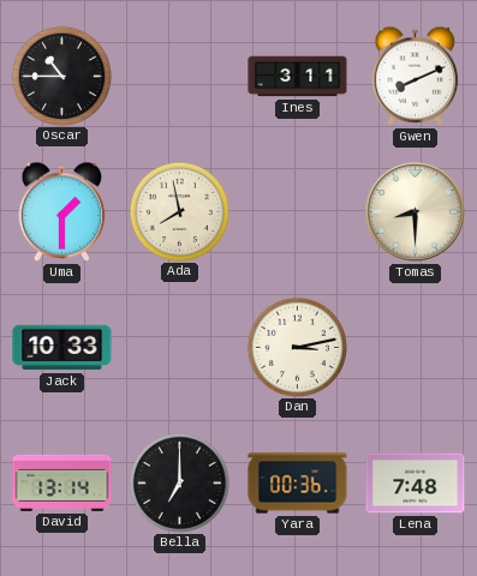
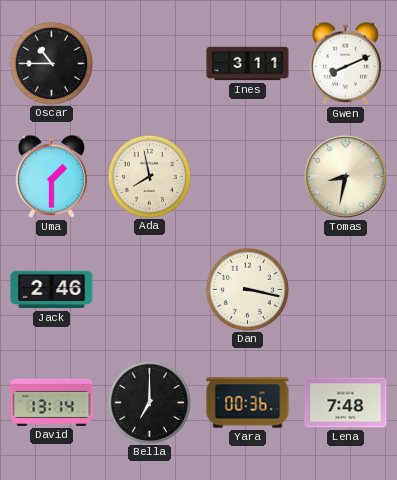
Tomas: 8:30 -> 8:32 (345, 176)
Jack: 10:33 -> 2:46 (52, 290)
Dan: 3:13 -> 3:17 (247, 289)
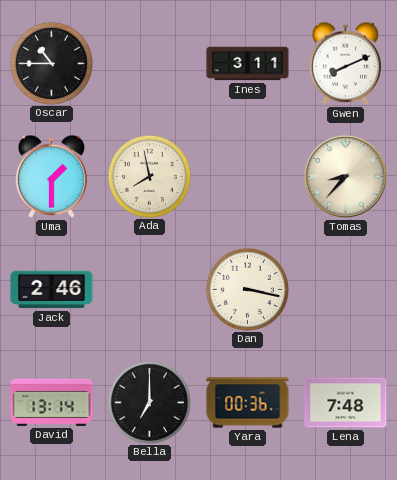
Tomas: 8:32 -> 8:37 (345, 176)
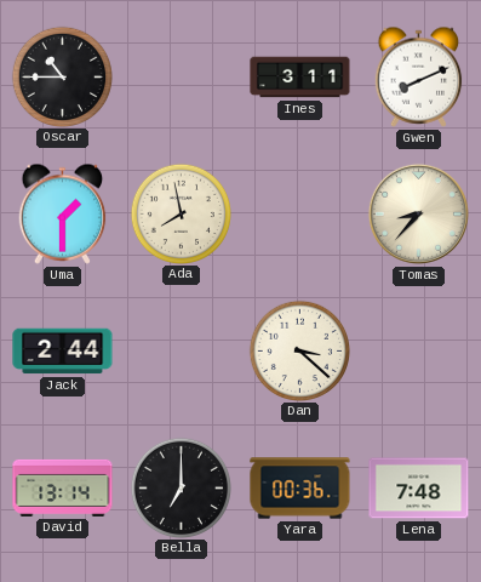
Jack: 2:46 -> 2:44 (63, 352)
Dan: 3:17 -> 3:22 (299, 350)
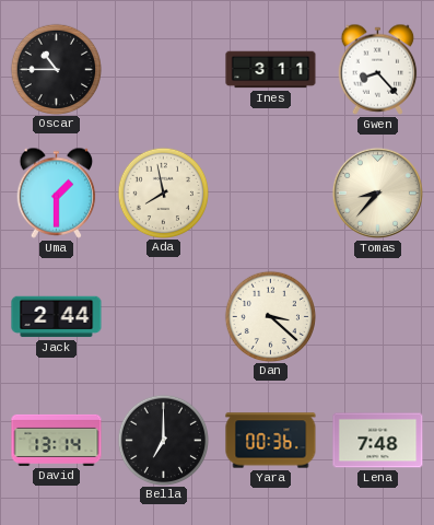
Gwen: 8:11 -> 8:23 (378, 69)
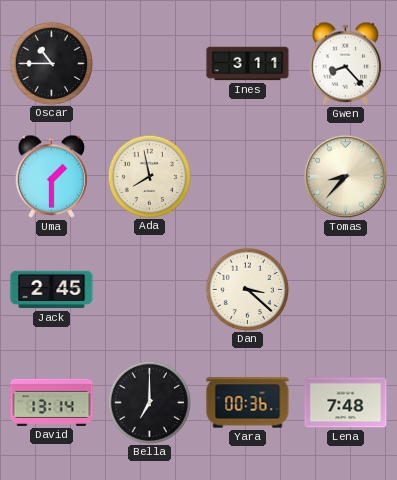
Jack: 2:44 -> 2:45 (52, 290)
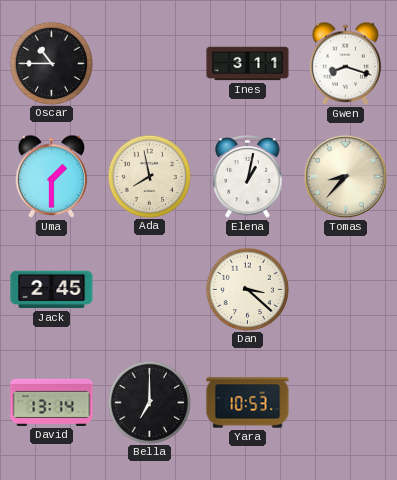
Gwen: 8:23 -> 8:18 (346, 63)
Elena: none -> 1:02 (248, 177)
Yara: 00:36 -> 10:53 (248, 403)
Lena: 7:48 -> none (346, 403)
